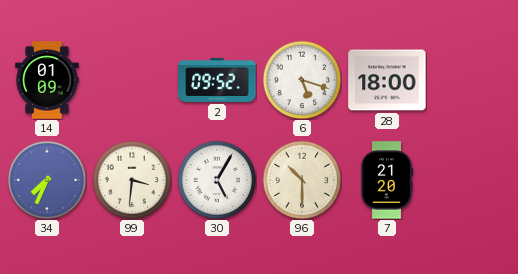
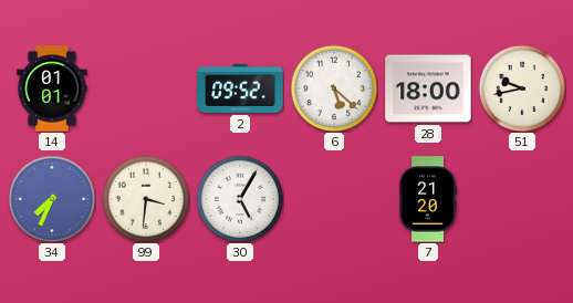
14: 01:09 -> 01:01 (52, 88)
6: 5:18 -> 5:22 (334, 88)
51: none -> 9:43 (522, 88)
96: 10:30 -> none (302, 180)
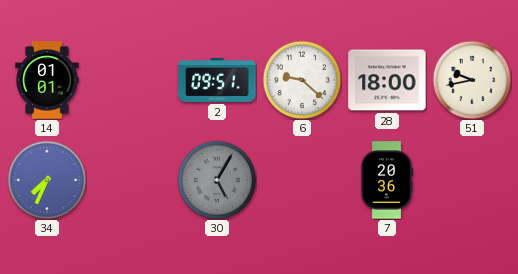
2: 09:52 -> 09:51 (217, 80)
6: 5:22 -> 9:22 (302, 80)
99: 3:31 -> none (146, 199)
30 dial: white -> grey (217, 180)
7: 21:20 -> 20:36 (386, 180)
